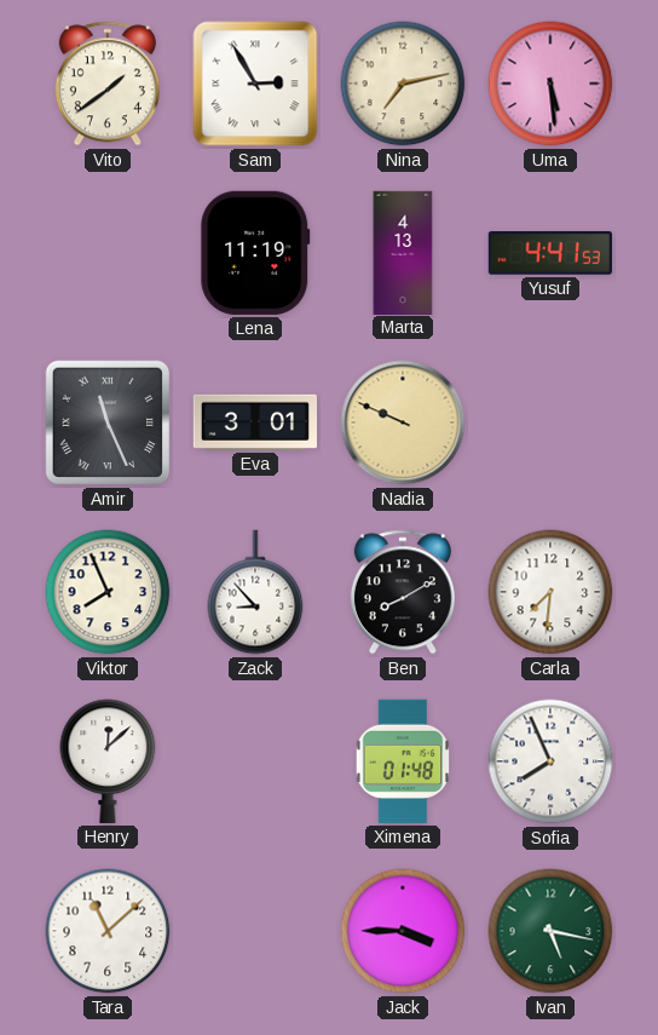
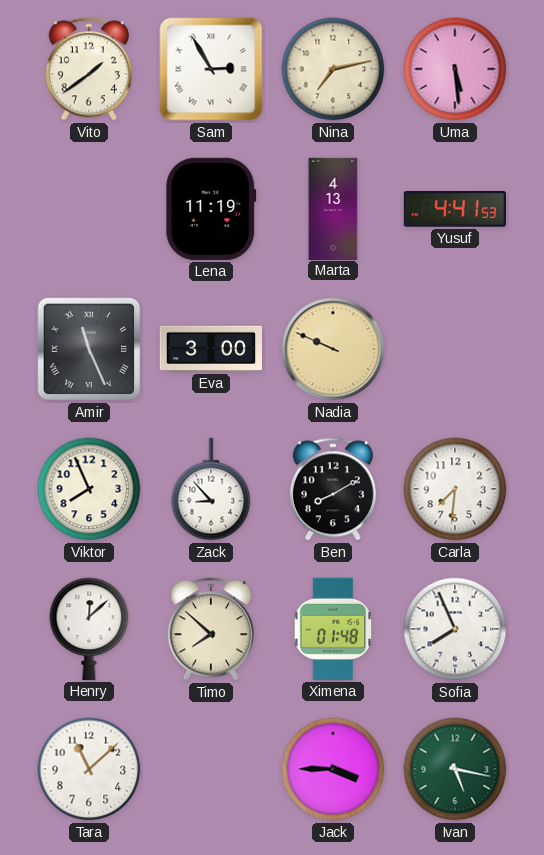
Eva: 3:01 -> 3:00 (211, 349)
Timo: none -> 7:52 (211, 629)
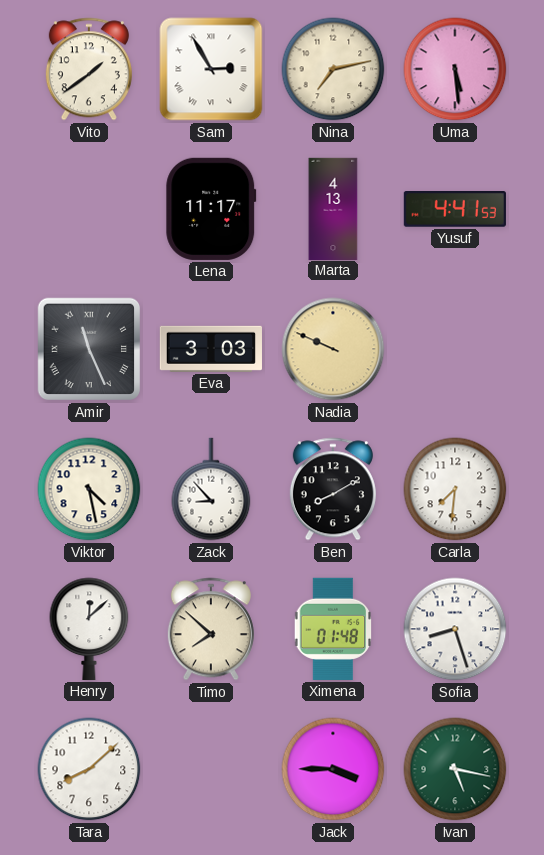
Lena: 11:19 -> 11:17 (211, 209)
Eva: 3:00 -> 3:03 (211, 349)
Viktor: 7:56 -> 4:28 (89, 489)
Sofia: 7:56 -> 8:27 (455, 629)
Tara: 11:08 -> 8:08 (89, 769)
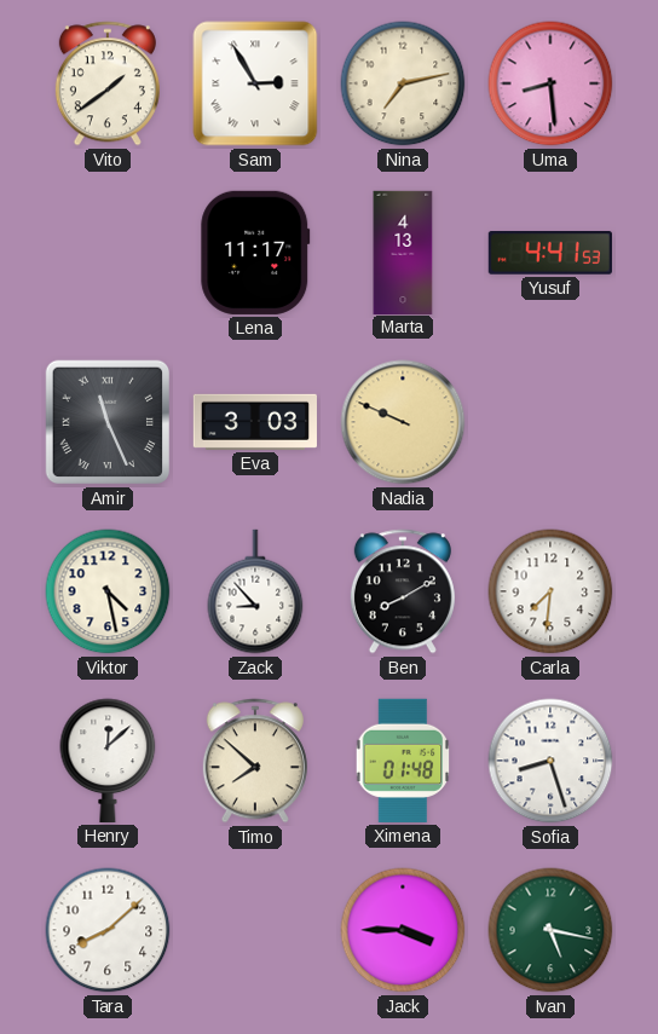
Uma: 5:29 -> 8:29 (550, 83)
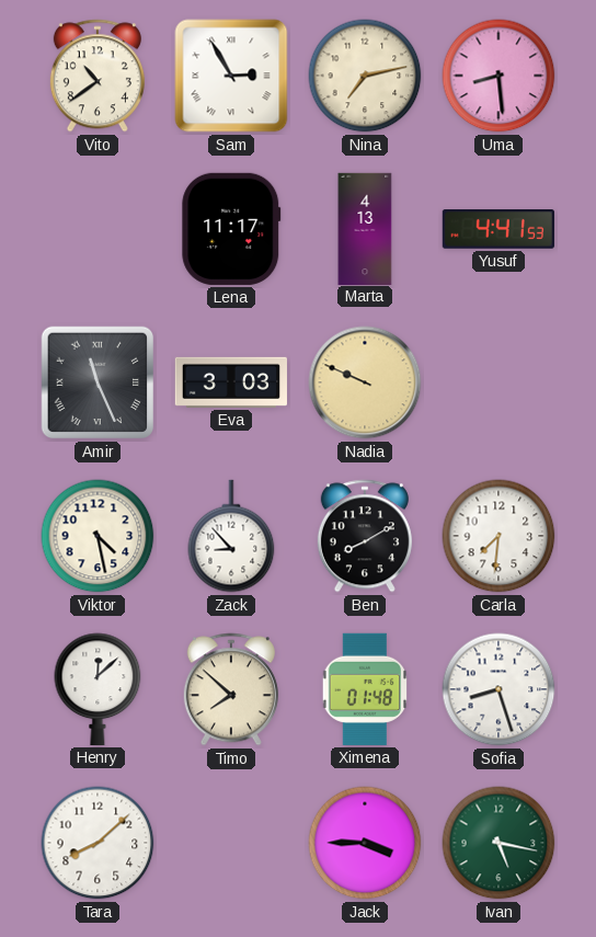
Vito: 1:39 -> 10:39 (98, 76)
